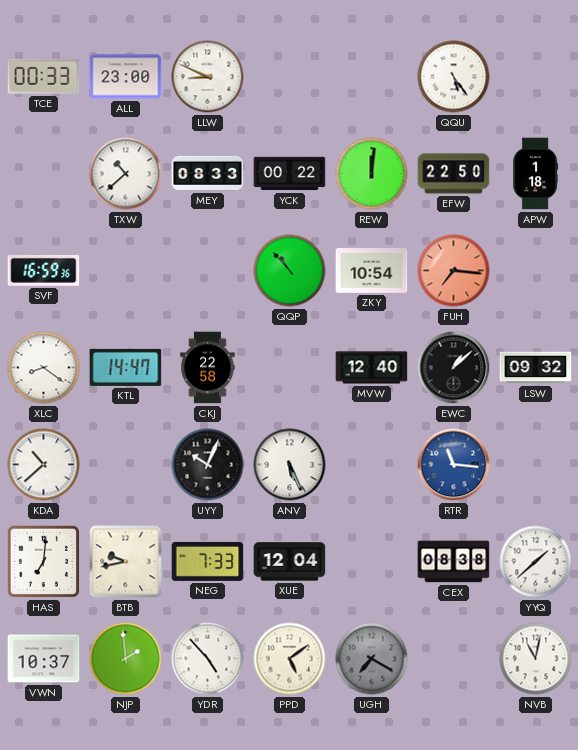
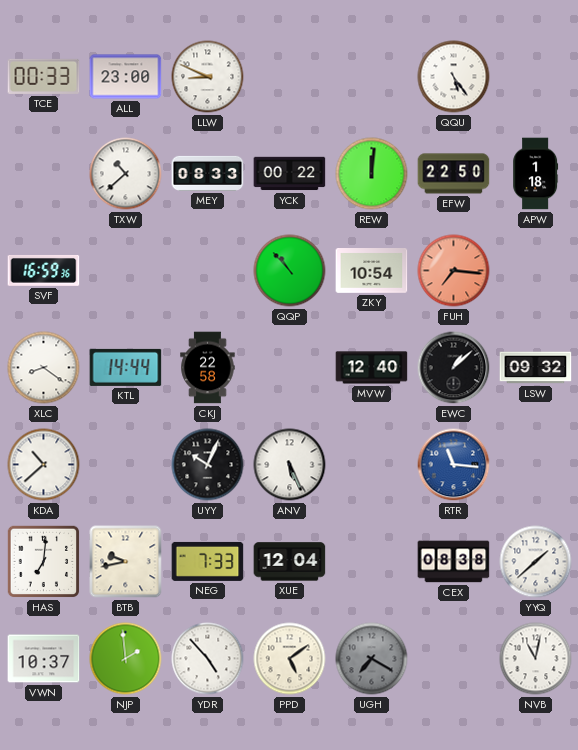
KTL: 14:47 -> 14:44 (126, 367)
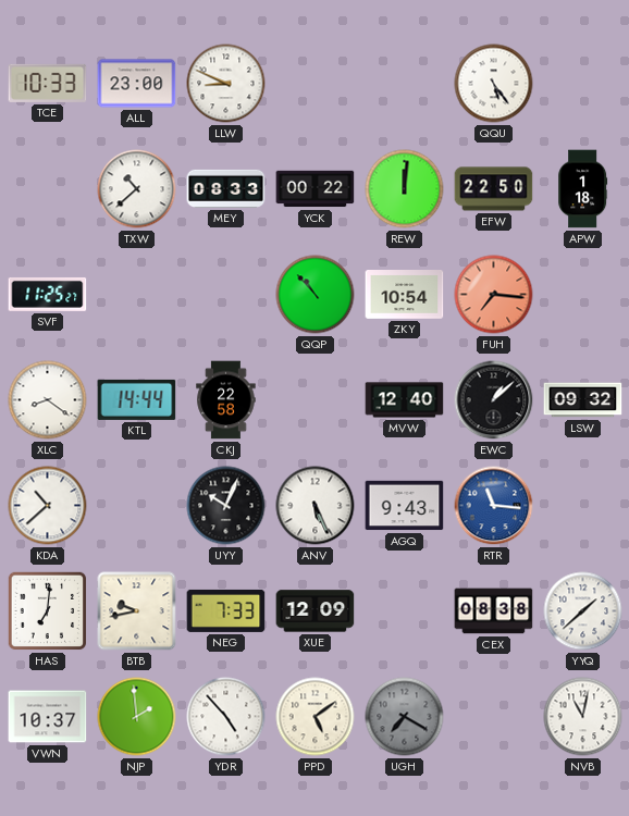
TCE: 00:33 -> 10:33 (48, 83)
SVF: 16:59 -> 11:25 (48, 294)
AGQ: none -> 9:43 (405, 506)
XUE: 12:04 -> 12:09 (316, 611)
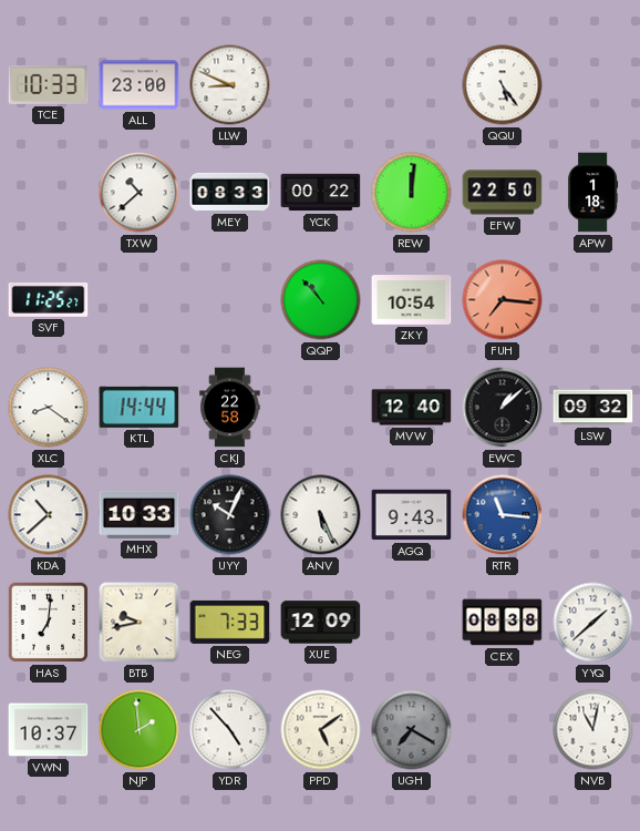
MHX: none -> 10:33 (140, 514)
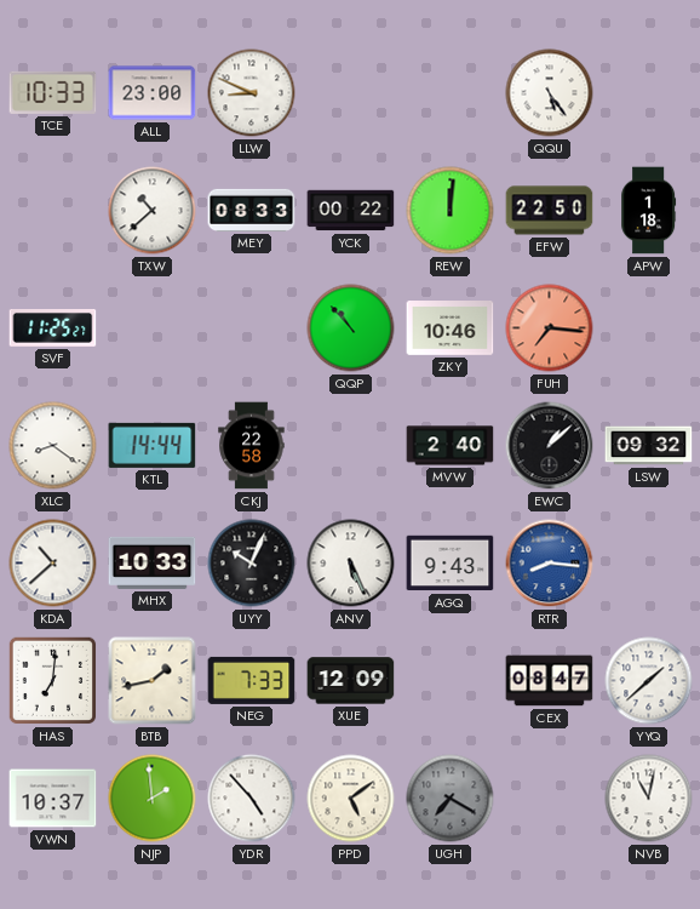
ZKY: 10:54 -> 10:46 (451, 328)
MVW: 12:40 -> 2:40 (451, 446)
RTR: 11:16 -> 8:16 (550, 564)
BTB: 9:43 -> 1:43 (153, 681)
CEX: 08:38 -> 08:47 (550, 681)
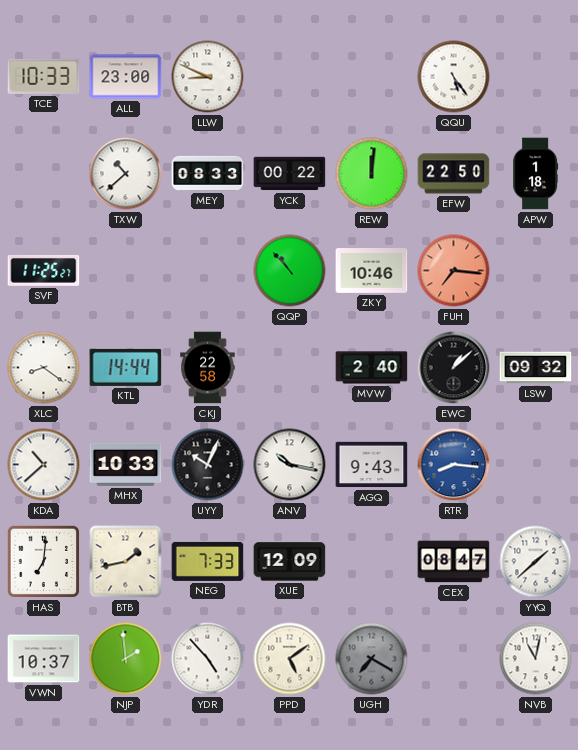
ANV: 5:26 -> 10:17 (290, 465)
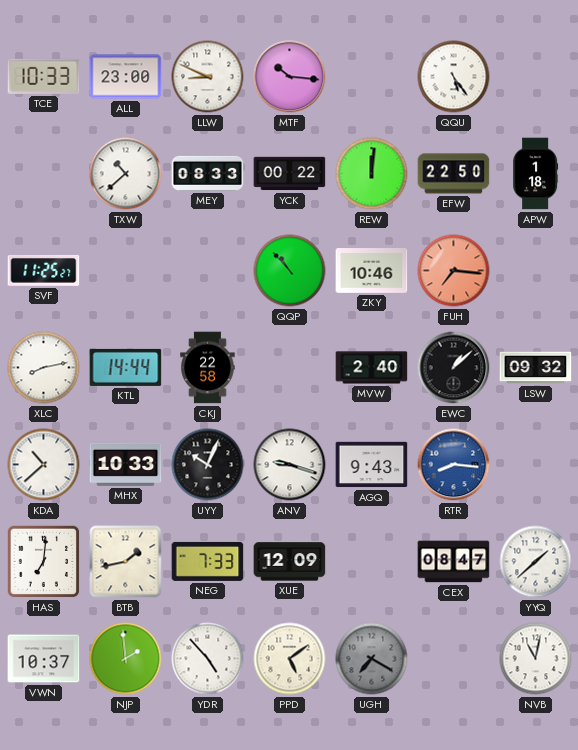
MTF: none -> 10:16 (290, 77)
XLC: 8:21 -> 8:13 (44, 368)
ANV: 10:17 -> 9:18 (290, 465)
